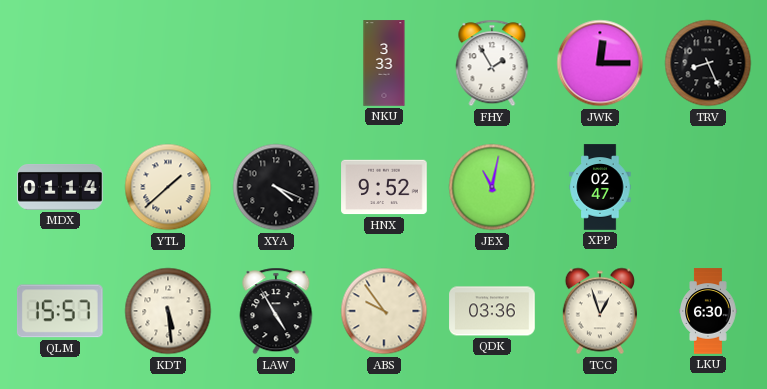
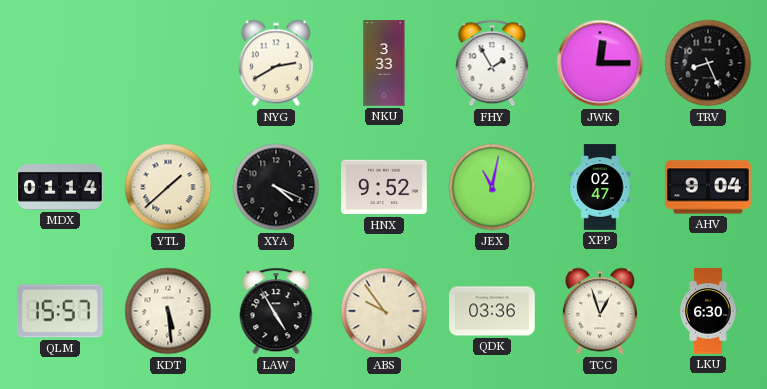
NYG: none -> 2:40 (276, 63)
AHV: none -> 9:04 (708, 187)
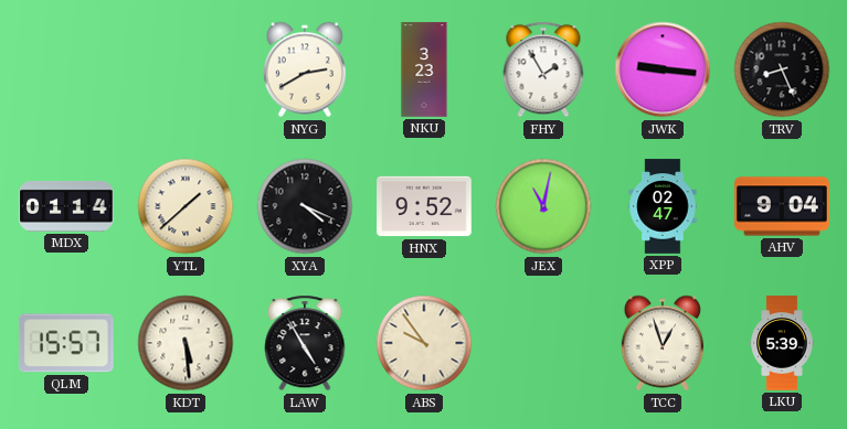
NKU: 3:33 -> 3:23 (424, 69)
JWK: 12:15 -> 9:16 (663, 69)
QDK: 03:36 -> none (492, 311)
LKU: 6:30 -> 5:39 (782, 343)
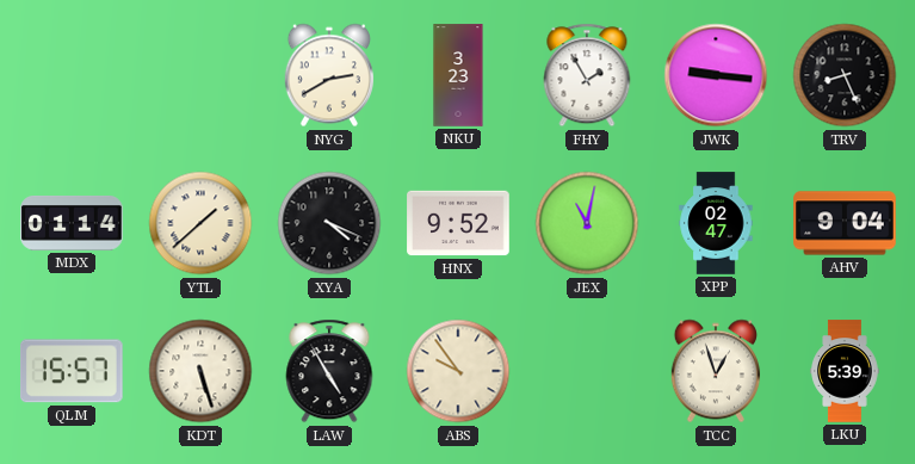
KDT: 5:29 -> 5:27 (200, 371)
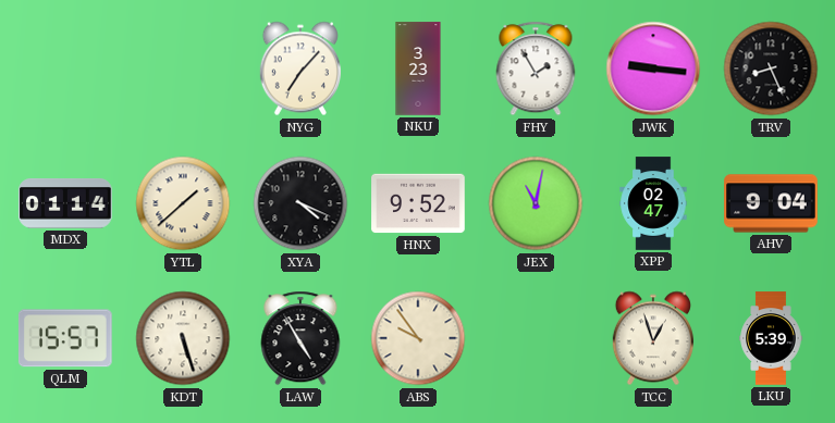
NYG: 2:40 -> 7:07 (300, 69)
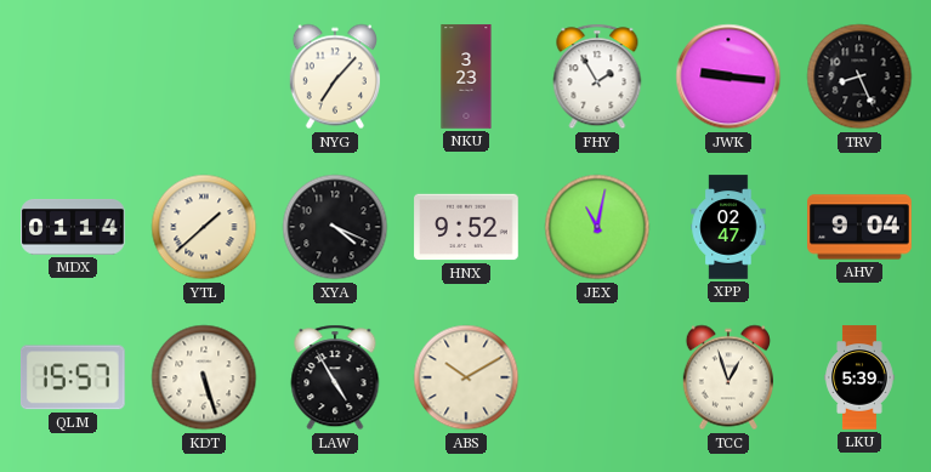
ABS: 9:54 -> 10:10 (466, 377)
